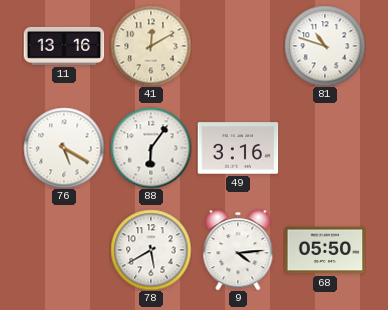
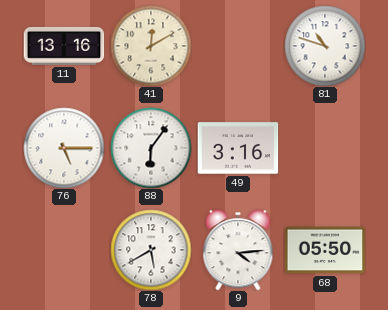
76: 5:20 -> 5:15 (64, 148)
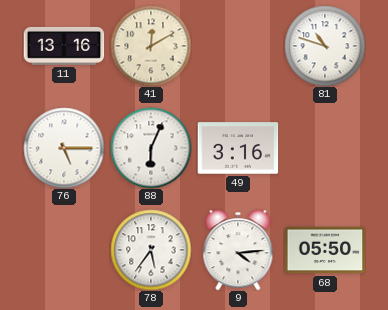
88: 6:06 -> 6:04 (151, 148)
78: 5:40 -> 5:36 (151, 250)
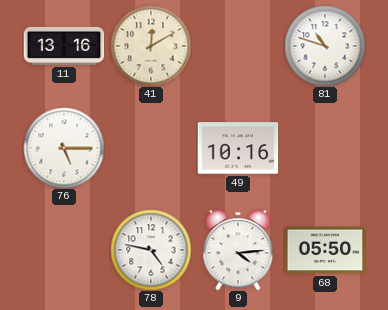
88: 6:04 -> none (151, 148)
49: 3:16 -> 10:16 (238, 148)
78: 5:36 -> 4:47 (151, 250)
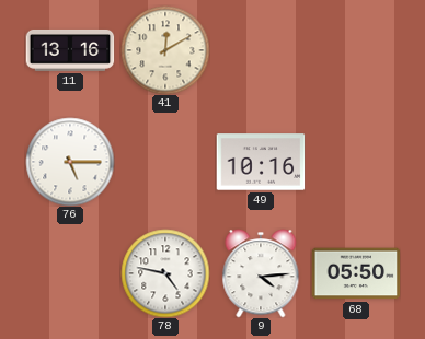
81: 10:48 -> none (325, 46)
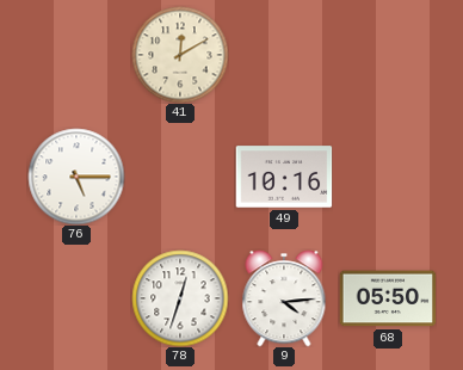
11: 13:16 -> none (70, 50)
78: 4:47 -> 12:33 (180, 298)
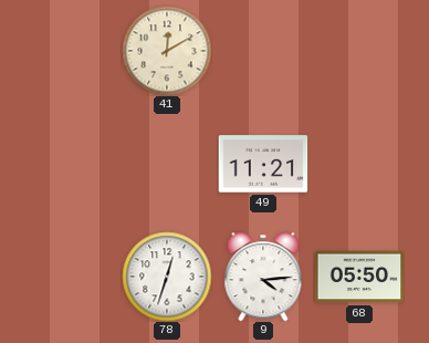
76: 5:15 -> none (76, 177)
49: 10:16 -> 11:21 (263, 164)
